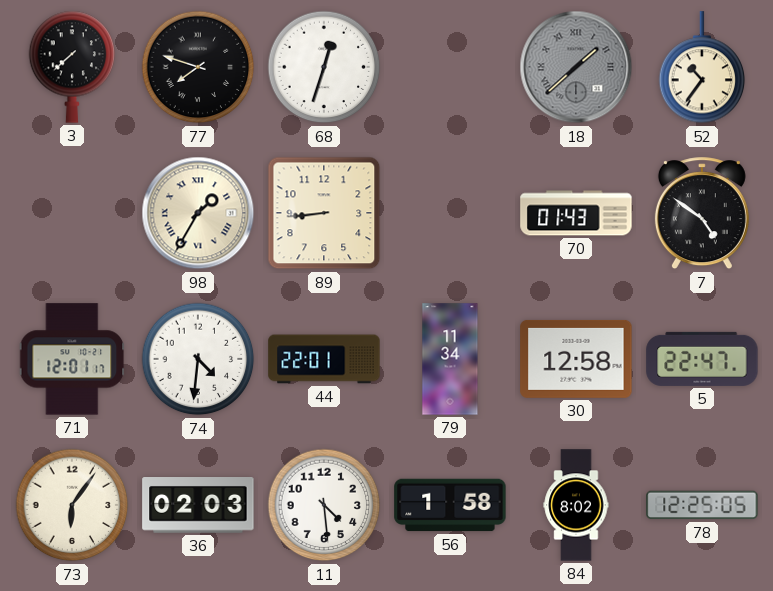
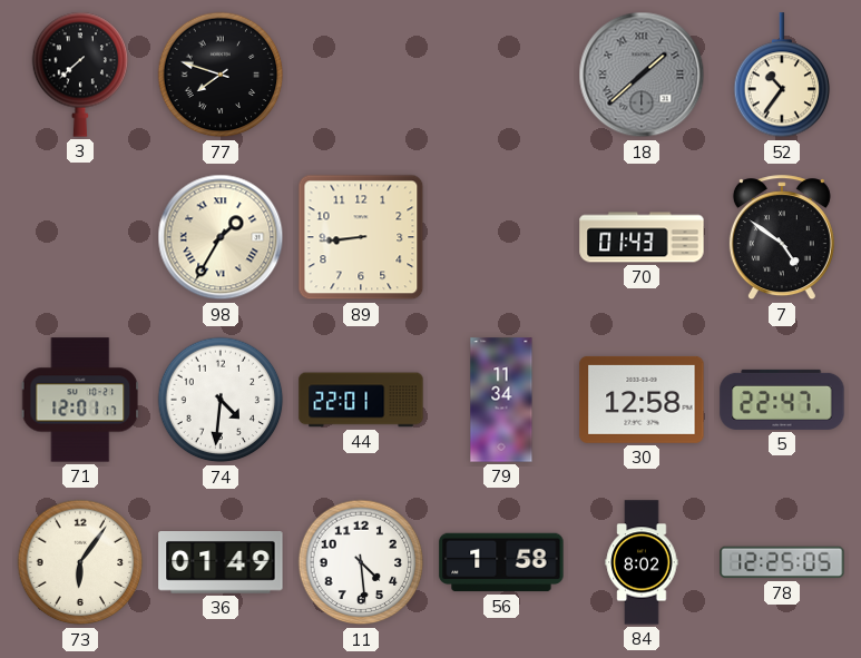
68: 12:33 -> none (324, 67)
36: 02:03 -> 01:49 (221, 563)
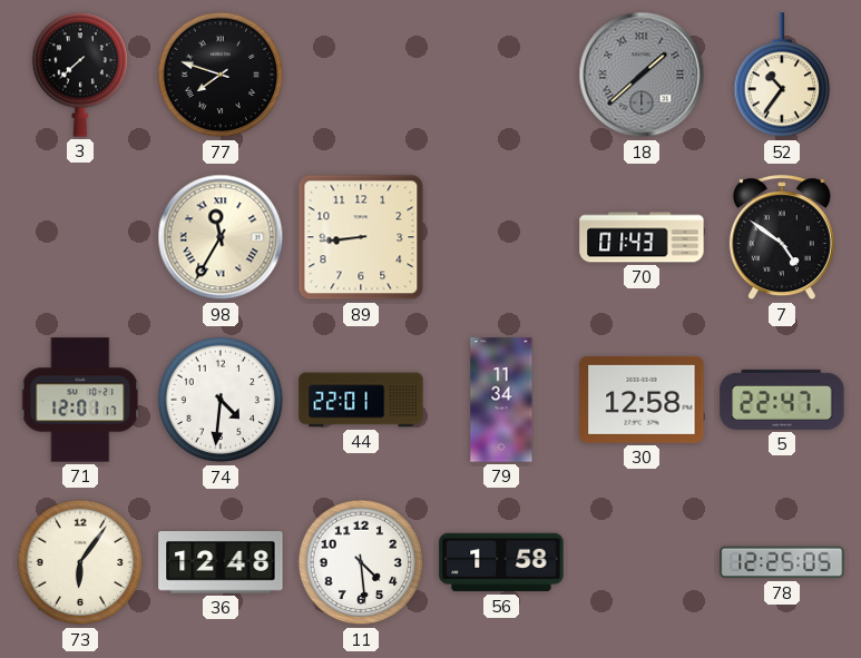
98: 1:35 -> 11:35 (221, 237)
36: 01:49 -> 12:48 (221, 563)
84: 8:02 -> none (642, 562)
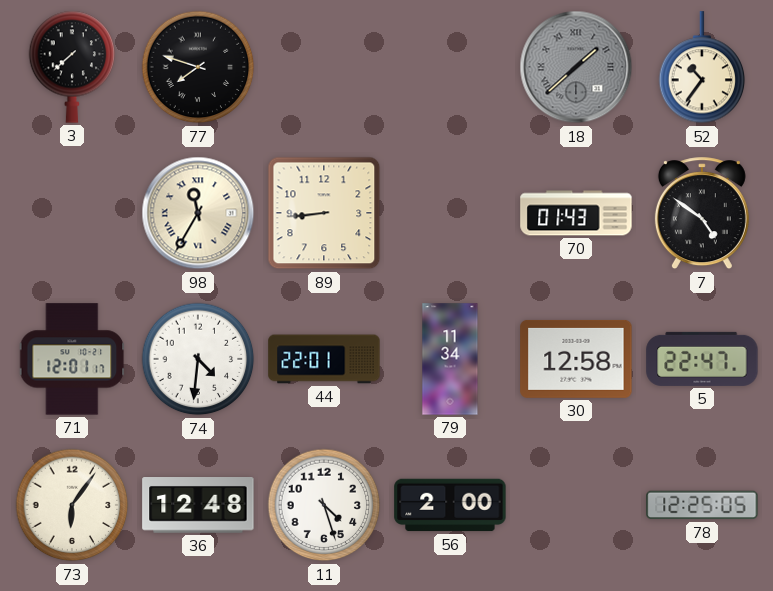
11: 4:29 -> 4:27 (324, 505)
56: 1:58 -> 2:00 (450, 505)
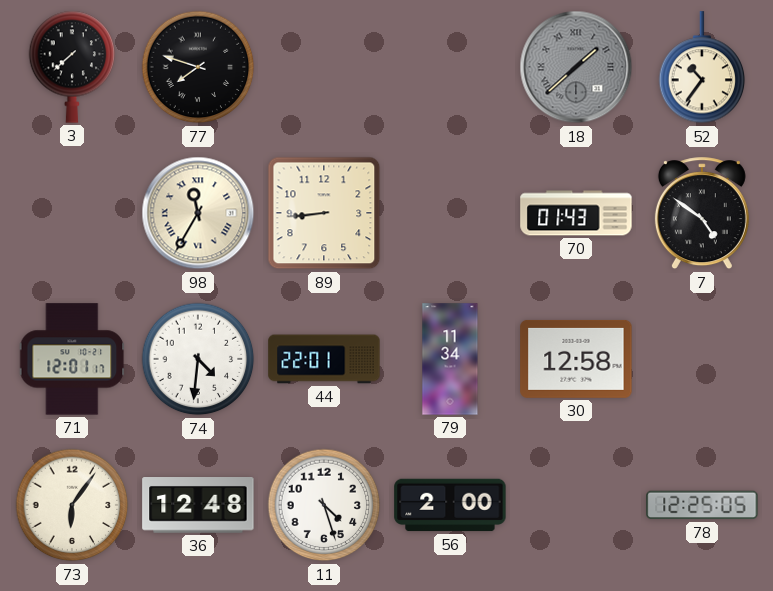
5: 22:47 -> none (702, 359)
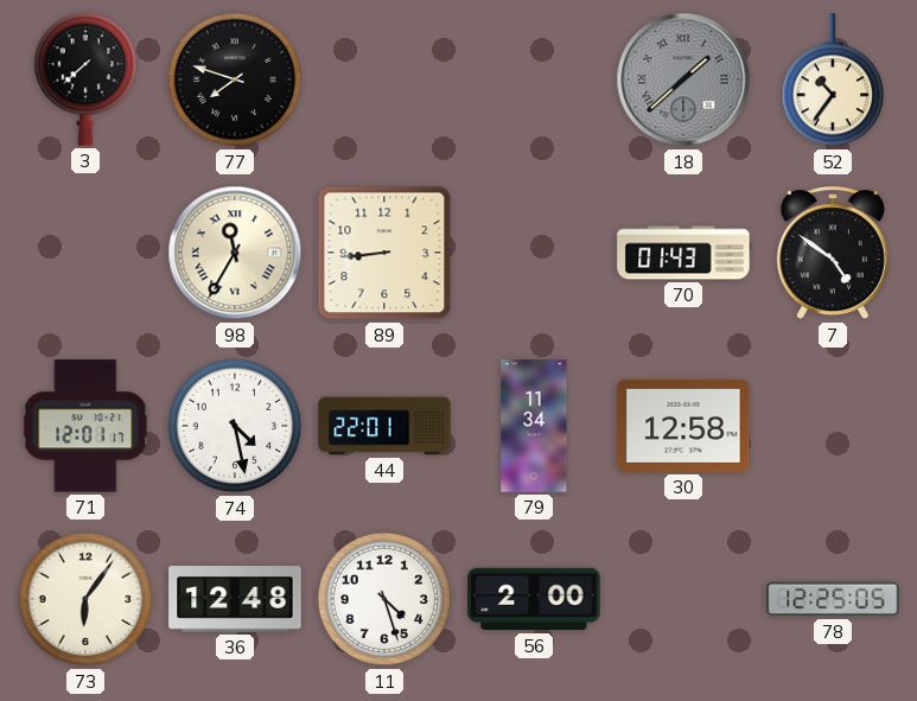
74: 4:31 -> 4:28 (235, 426)
